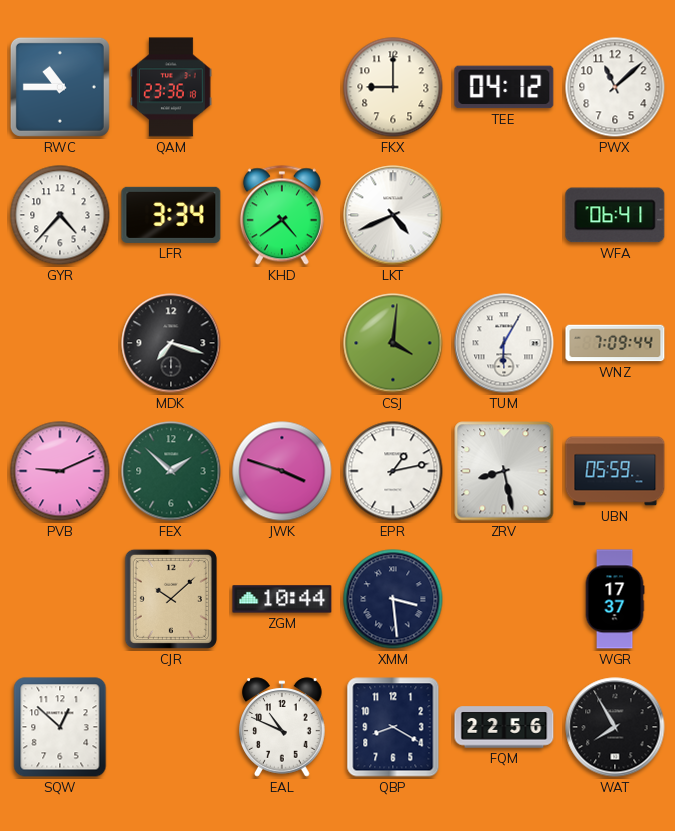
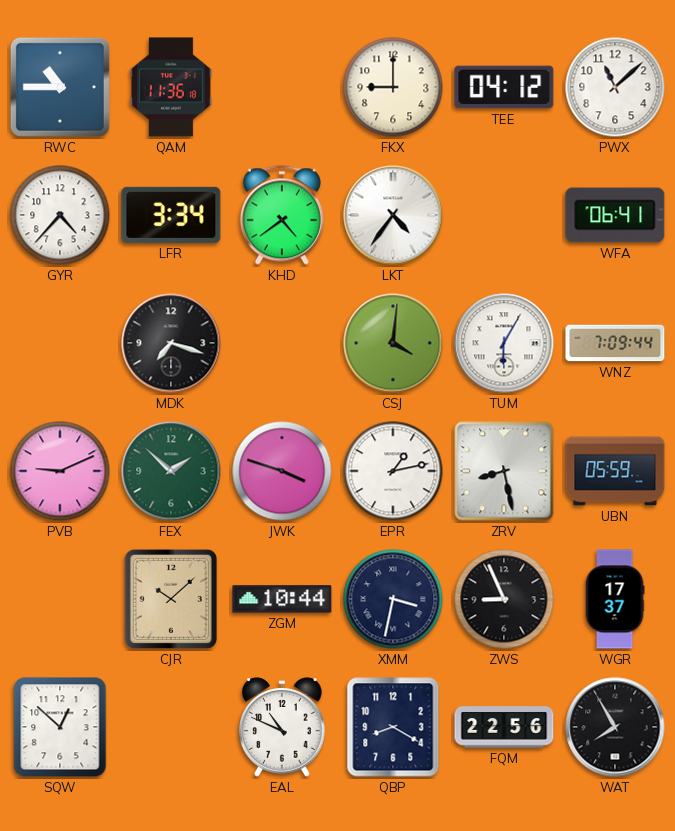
QAM: 23:36 -> 11:36 (172, 87)
LKT: 4:41 -> 4:36 (393, 215)
XMM: 3:29 -> 3:32 (393, 599)
ZWS: none -> 8:56 (504, 599)
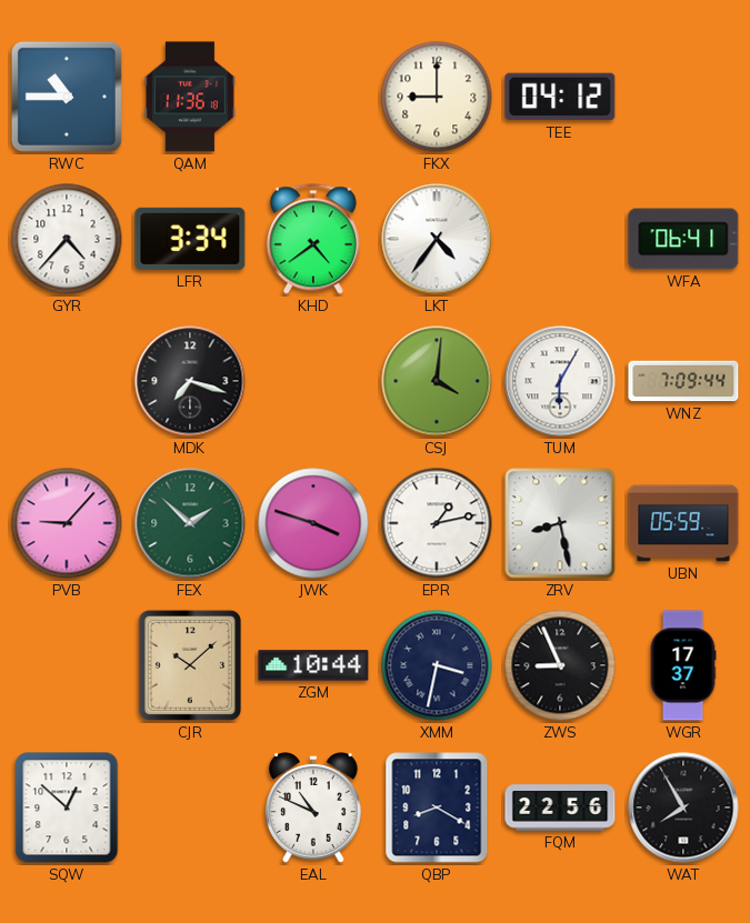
PWX: 11:08 -> none (615, 87)
PVB: 9:11 -> 9:07 (67, 523)
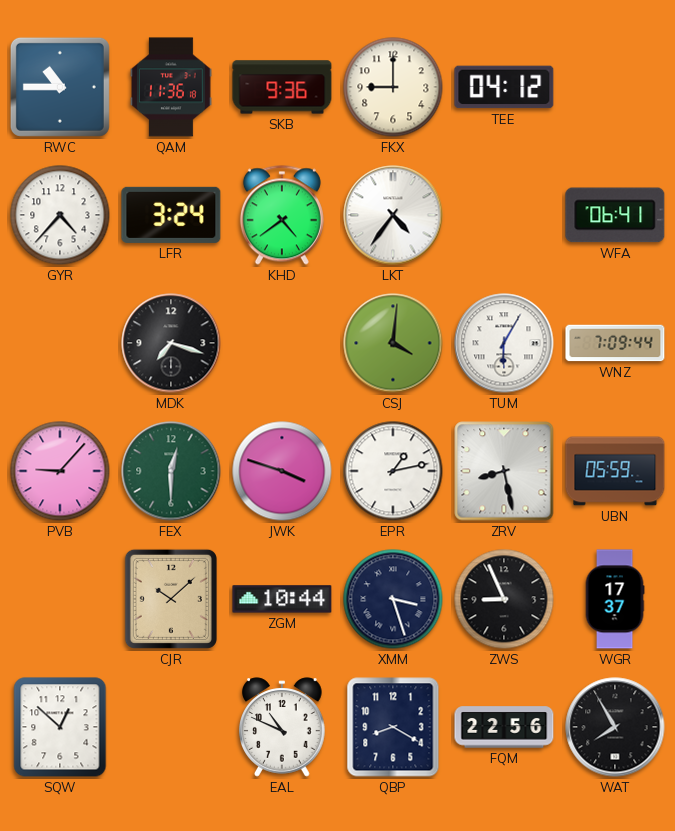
SKB: none -> 9:36 (282, 87)
LFR: 3:34 -> 3:24 (171, 215)
FEX: 1:52 -> 12:30 (171, 471)
XMM: 3:32 -> 3:27 (393, 599)
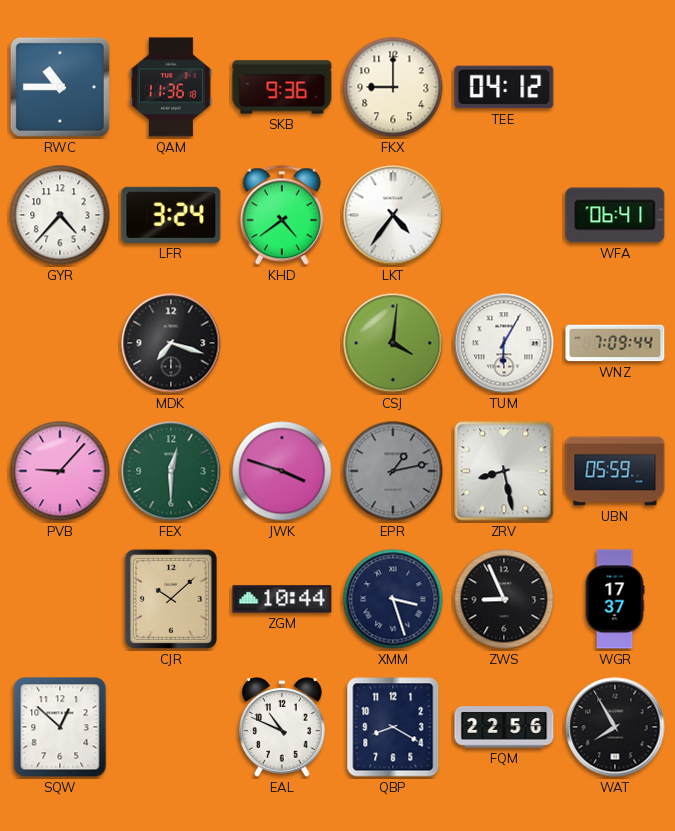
EPR dial: white -> grey (393, 471)
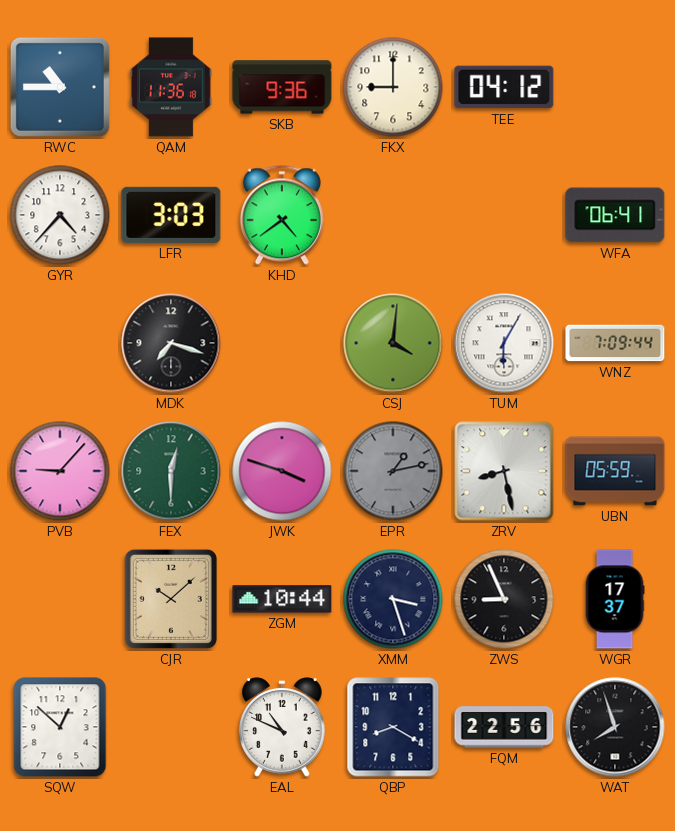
LFR: 3:24 -> 3:03 (171, 215)
LKT: 4:36 -> none (393, 215)
WAT: 7:55 -> 7:57 (615, 727)
